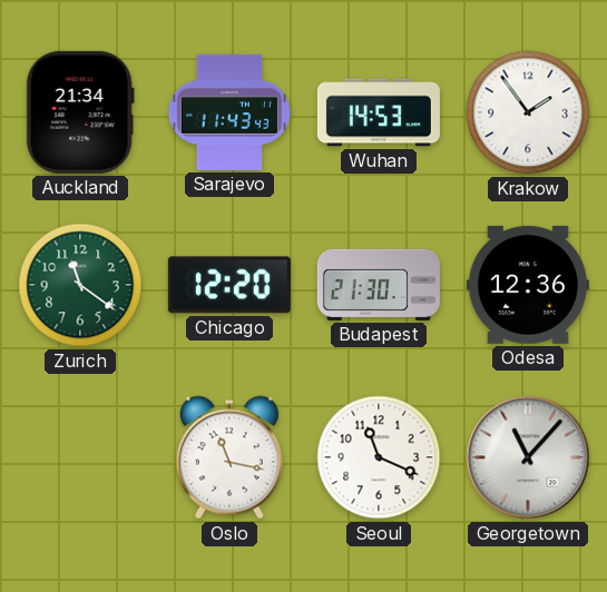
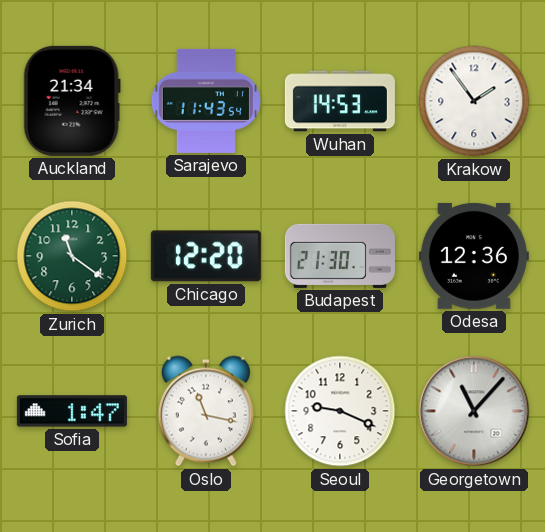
Sarajevo: 11:43:43 -> 11:43:54 (206, 101)
Sofia: none -> 1:47 (72, 411)
Seoul: 11:19 -> 9:19 (340, 411)
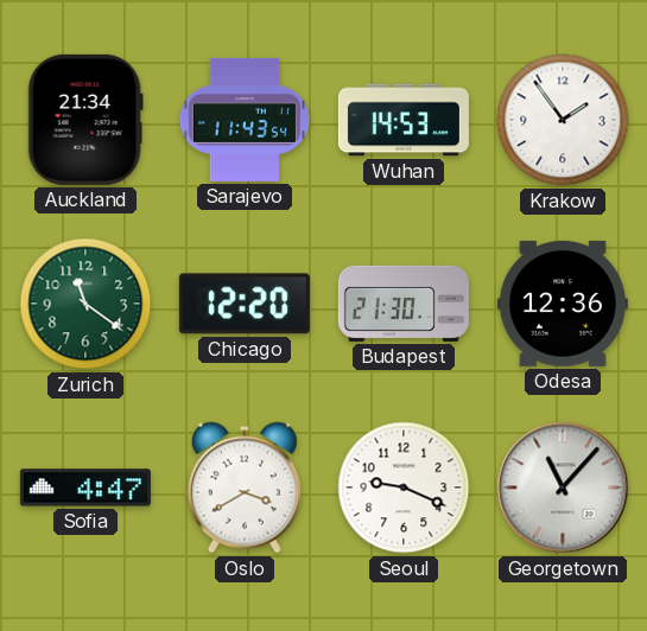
Sofia: 1:47 -> 4:47 (85, 487)
Oslo: 11:17 -> 3:40 (245, 487)
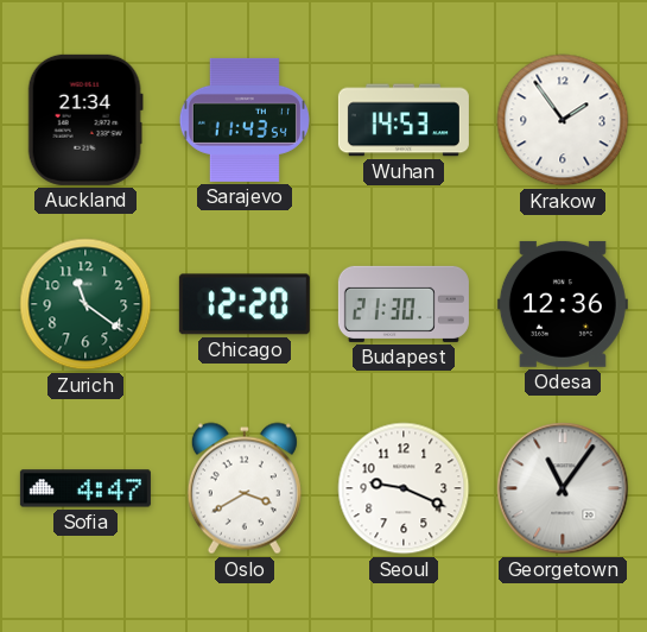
Georgetown: 11:07 -> 11:06 (563, 488)
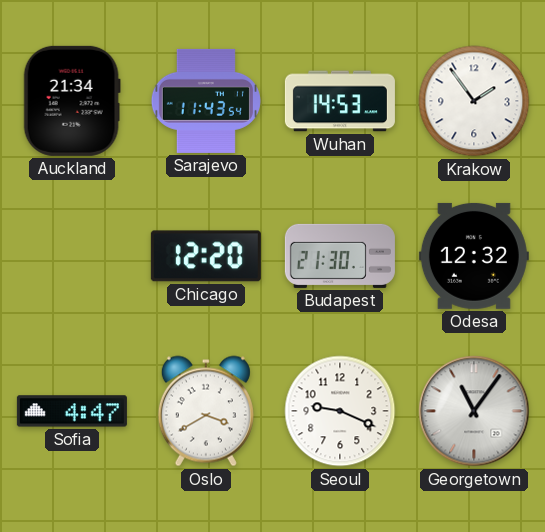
Zurich: 11:21 -> none (85, 304)
Odesa: 12:36 -> 12:32 (474, 256)
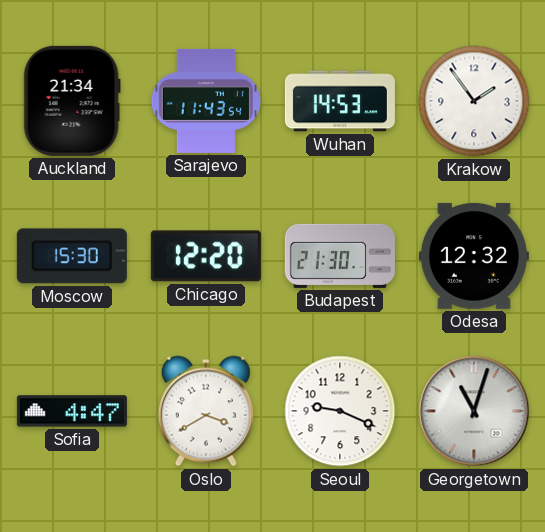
Moscow: none -> 15:30 (72, 256)
Georgetown: 11:06 -> 11:03 (474, 411)
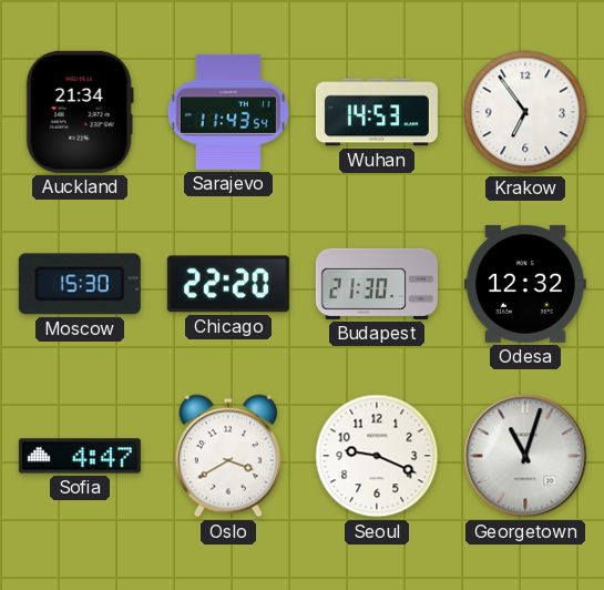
Krakow: 1:54 -> 6:54 (525, 112)
Chicago: 12:20 -> 22:20 (228, 284)
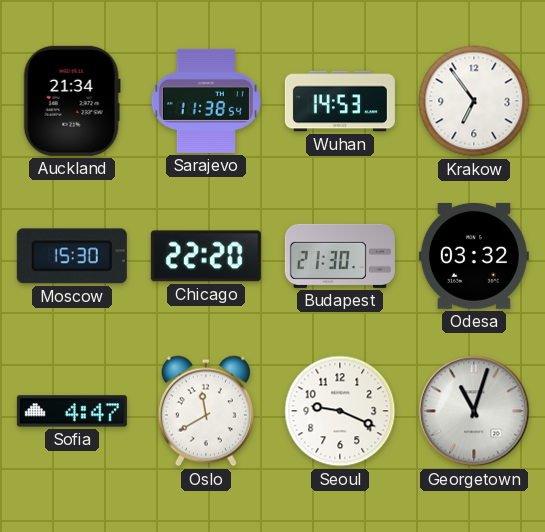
Sarajevo: 11:43 -> 11:38 (206, 101)
Odesa: 12:32 -> 03:32 (474, 256)
Oslo: 3:40 -> 11:40 (206, 411)
